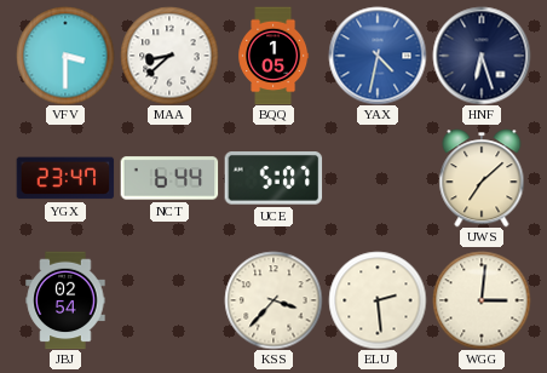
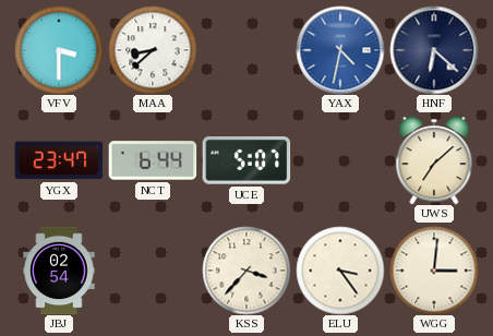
BQQ: 1:05 -> none (273, 56)
HNF: 6:27 -> 6:22 (434, 50)
ELU: 2:29 -> 3:24 (340, 271)
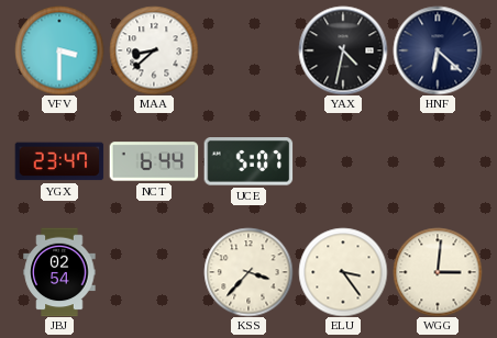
YAX dial: blue -> black (343, 50)
UWS: 7:08 -> none (434, 160)
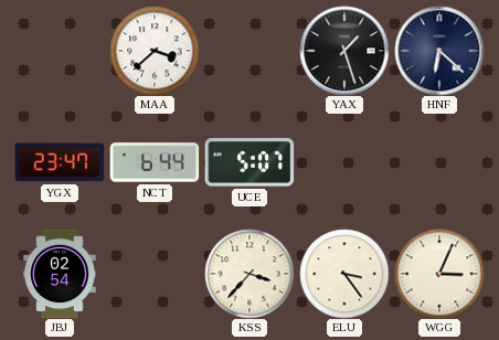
VFV: 3:30 -> none (59, 50)
MAA: 8:38 -> 3:38 (155, 51)
YAX: 4:32 -> 1:27 (344, 51)
WGG: 3:01 -> 3:04 (439, 274)
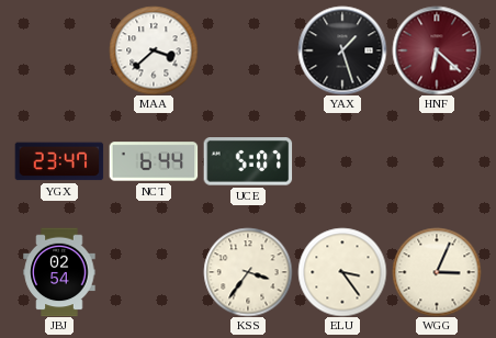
HNF dial: navy -> burgundy (437, 50)
KSS: 3:37 -> 3:36 (248, 272)
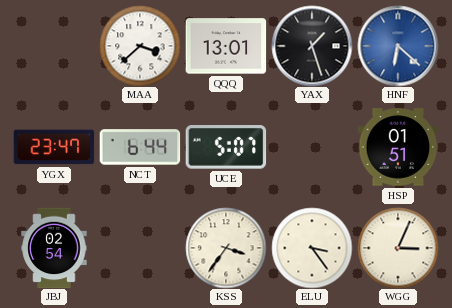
QQQ: none -> 13:01 (226, 46)
HNF dial: burgundy -> blue (398, 46)
HSP: none -> 01:51 (398, 147)
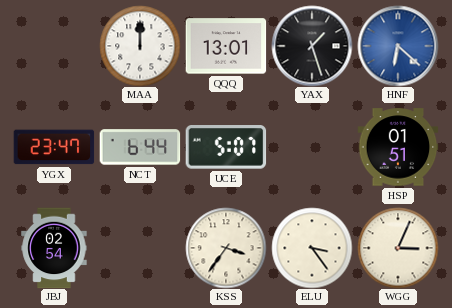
MAA: 3:38 -> 12:00 (140, 46)
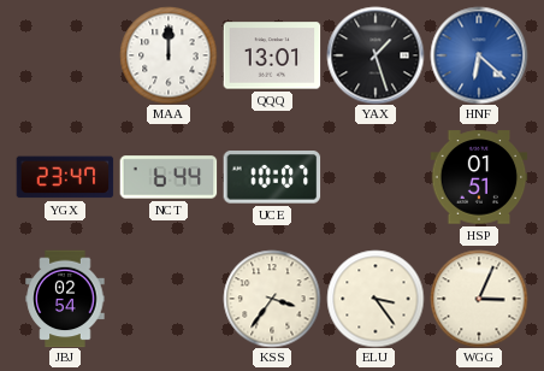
UCE: 5:07 -> 10:07 (272, 178)
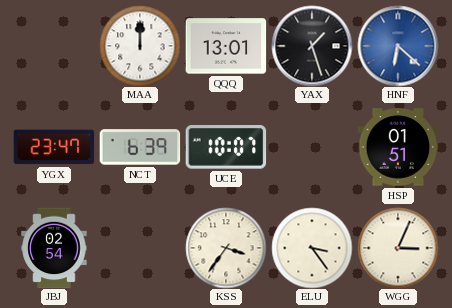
NCT: 6:44 -> 6:39 (140, 147)
